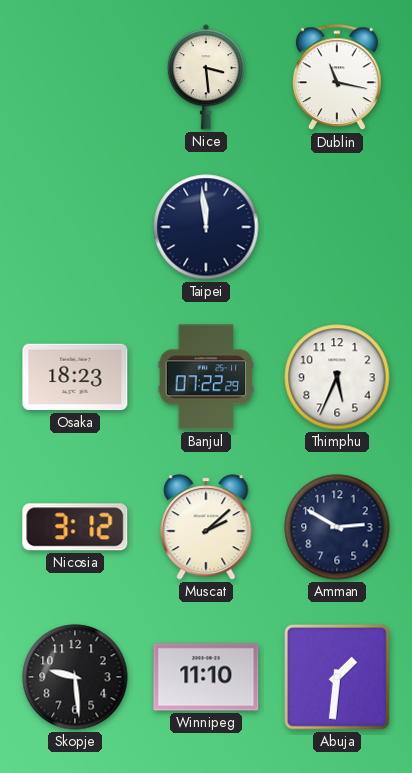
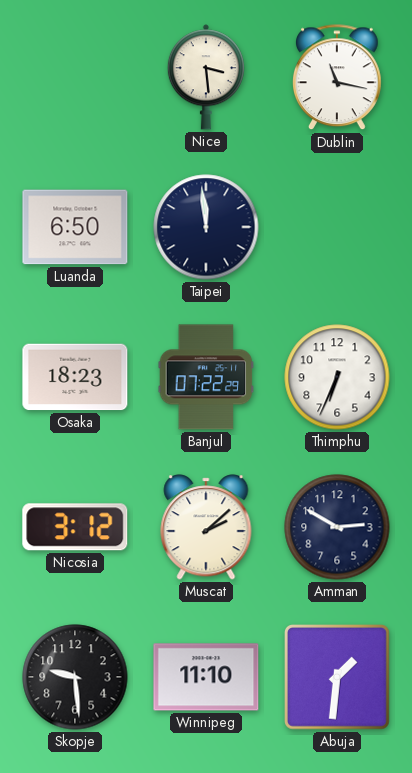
Luanda: none -> 6:50 (75, 227)
Thimphu: 5:34 -> 6:34 (337, 377)
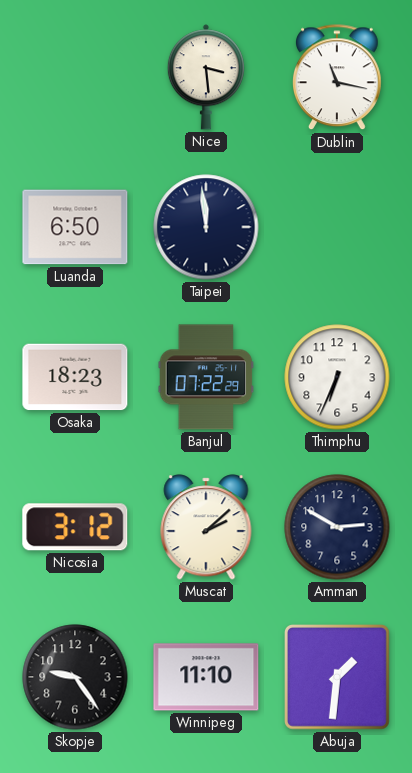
Skopje: 9:29 -> 9:24 (75, 677)
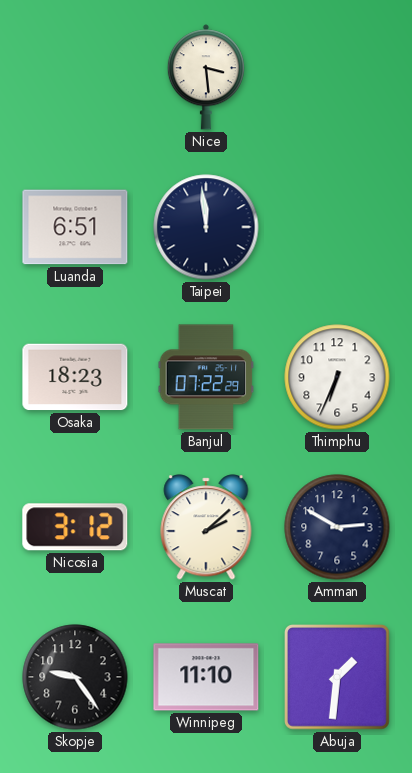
Dublin: 11:17 -> none (338, 78)
Luanda: 6:50 -> 6:51 (75, 227)
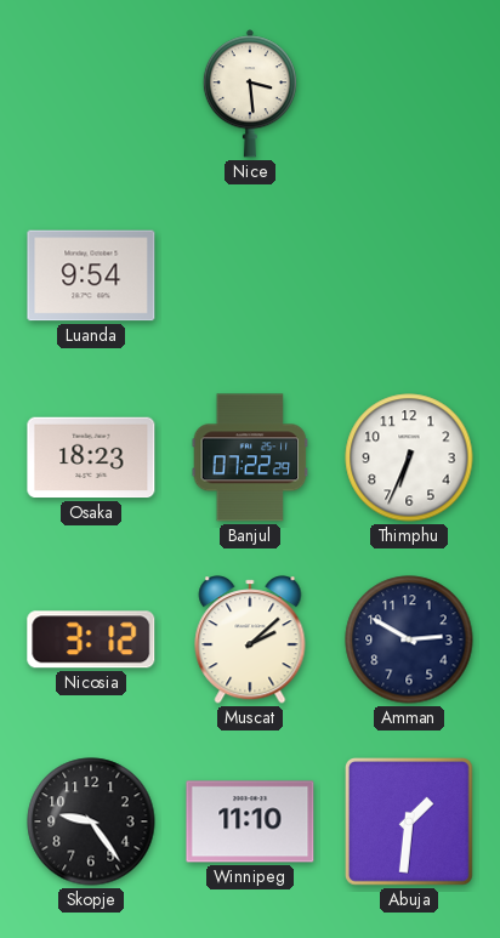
Luanda: 6:51 -> 9:54 (91, 275)
Taipei: 11:59 -> none (206, 227)
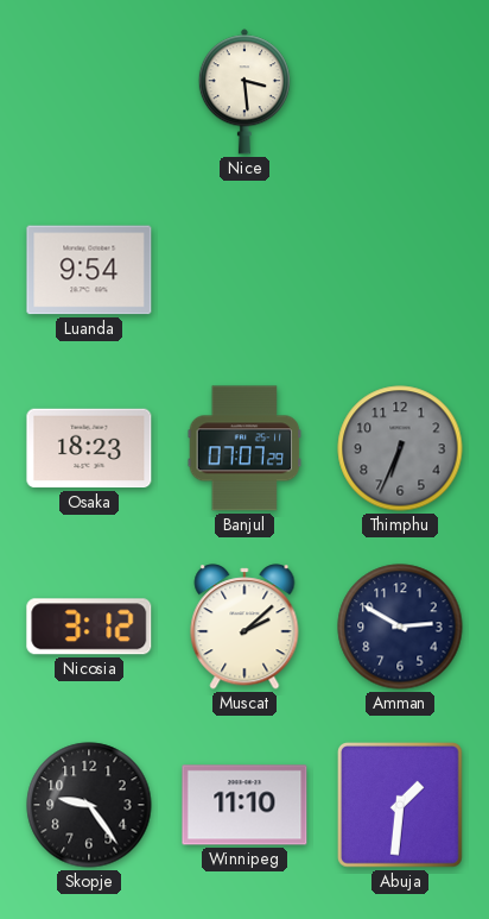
Banjul: 07:22 -> 07:07 (244, 448)
Thimphu dial: white -> grey (400, 448)
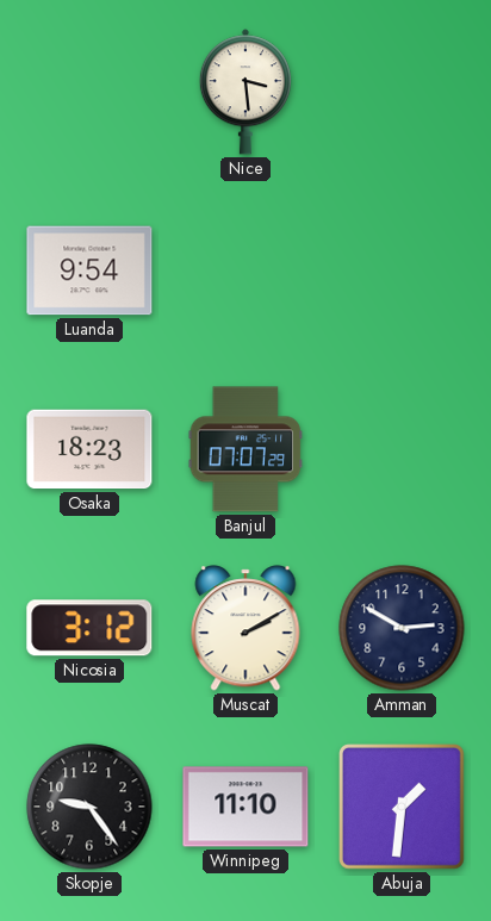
Thimphu: 6:34 -> none (400, 448)
Muscat: 2:08 -> 2:10 (245, 628)
